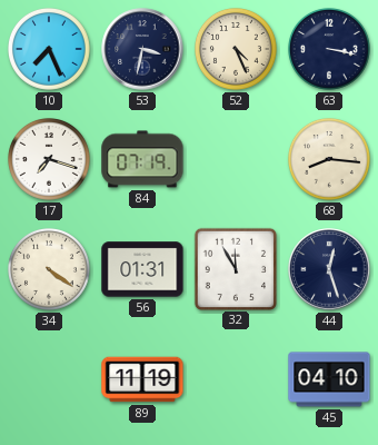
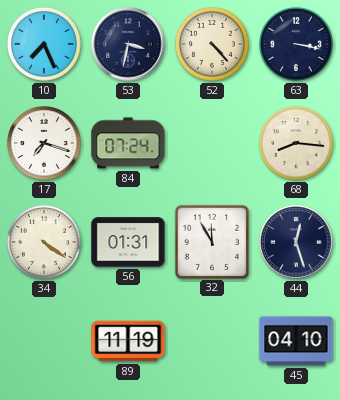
52: 4:26 -> 4:23 (213, 45)
84: 07:19 -> 07:24 (128, 143)
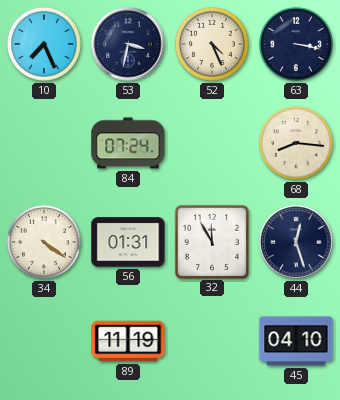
52: 4:23 -> 4:26 (213, 45)
17: 7:18 -> none (45, 144)
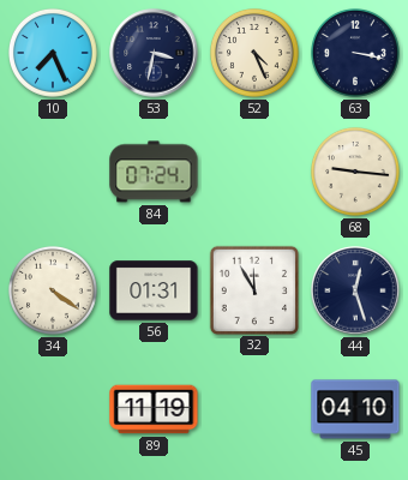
68: 8:16 -> 9:16 (356, 173)
